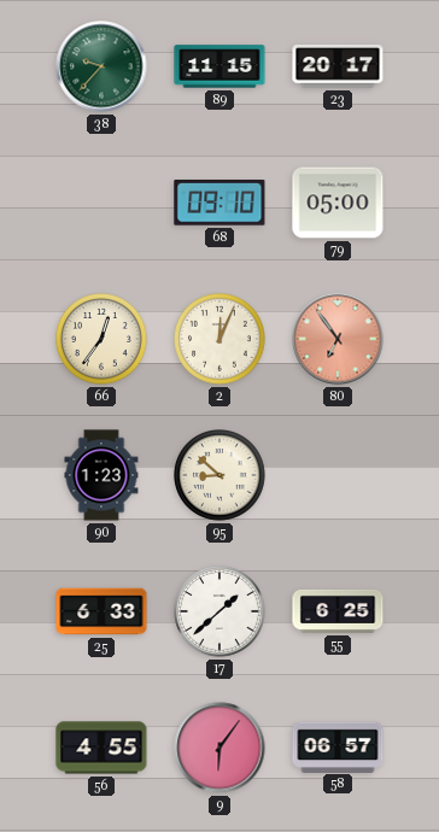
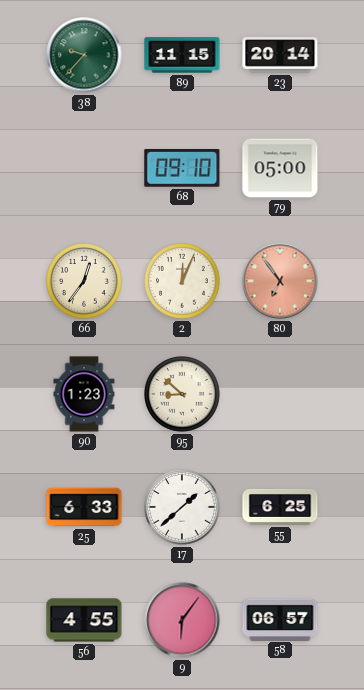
23: 20:17 -> 20:14 (280, 55)
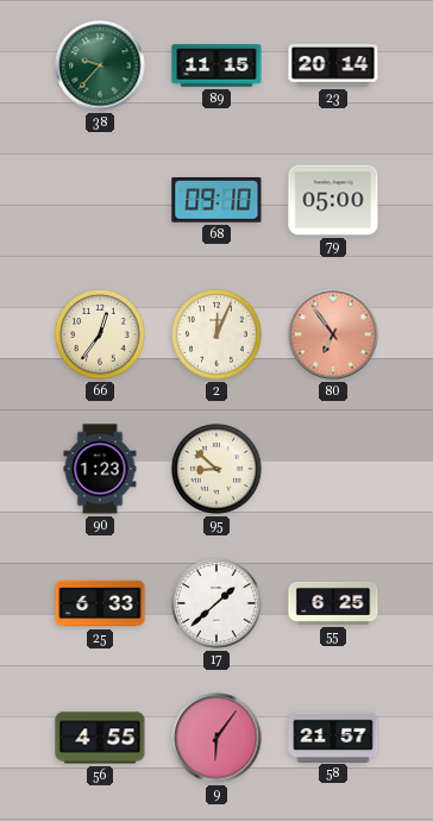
58: 06:57 -> 21:57 (333, 737)
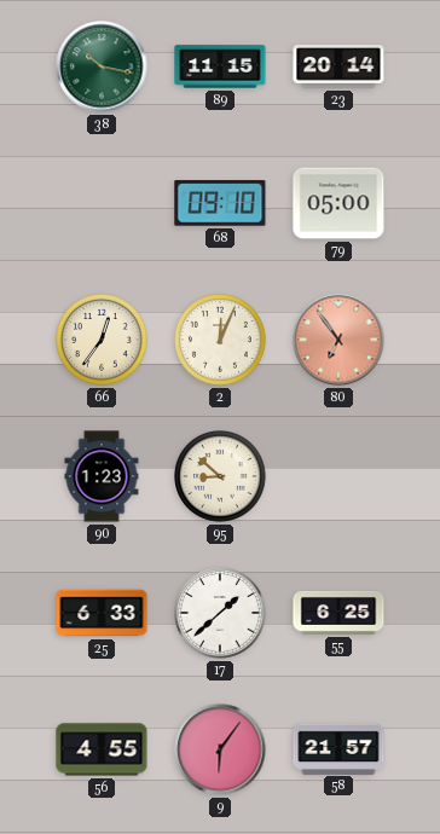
38: 9:37 -> 10:17 (102, 66)
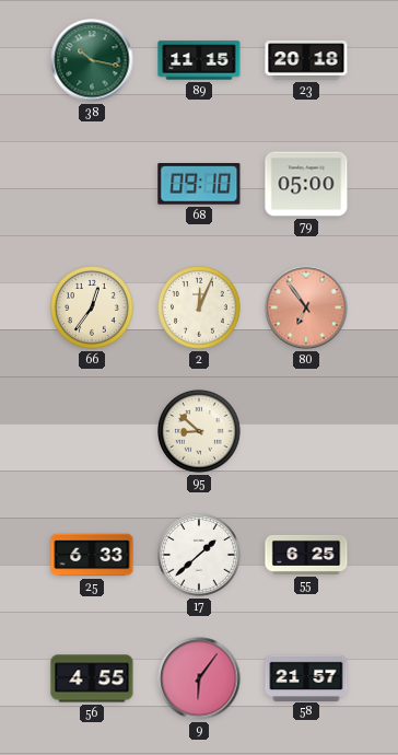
23: 20:14 -> 20:18 (306, 60)
90: 1:23 -> none (102, 476)
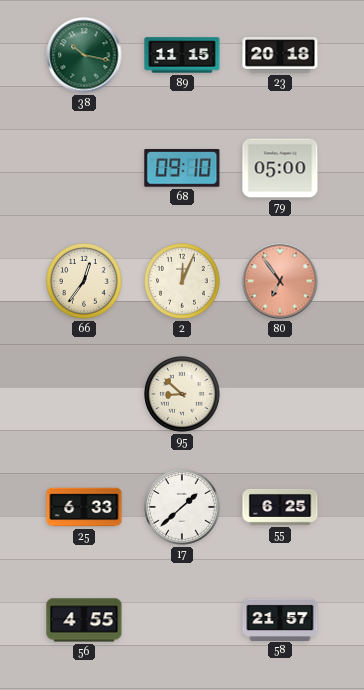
9: 6:06 -> none (199, 678)
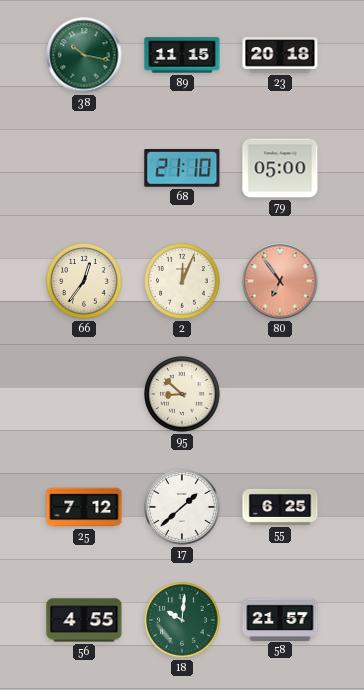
68: 09:10 -> 21:10 (182, 169)
25: 6:33 -> 7:12 (84, 507)
18: none -> 10:01 (183, 621)
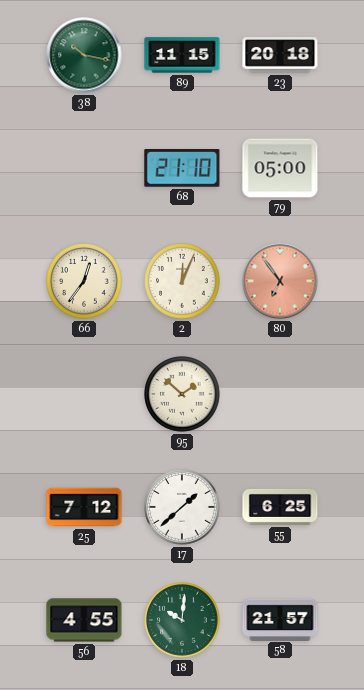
95: 8:52 -> 1:52 (183, 395)
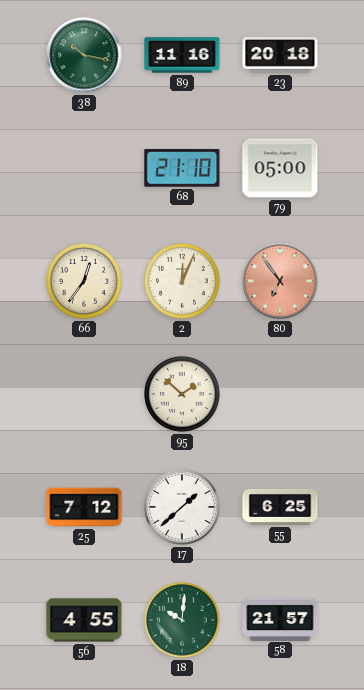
89: 11:15 -> 11:16 (182, 55)
